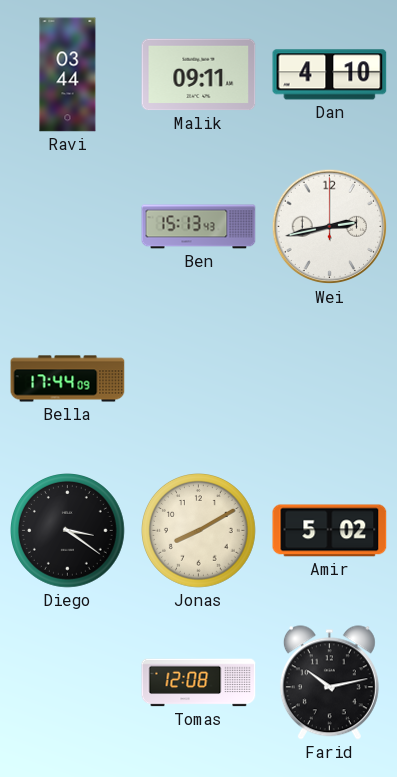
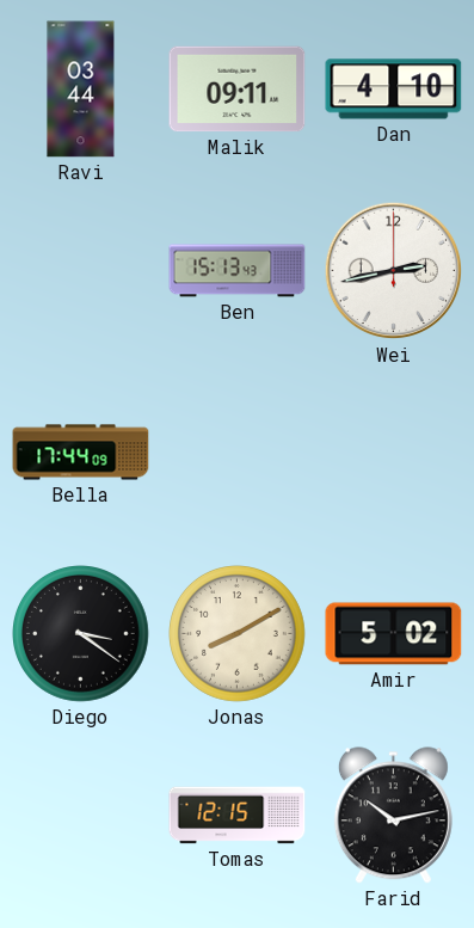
Tomas: 12:08 -> 12:15 (238, 816)
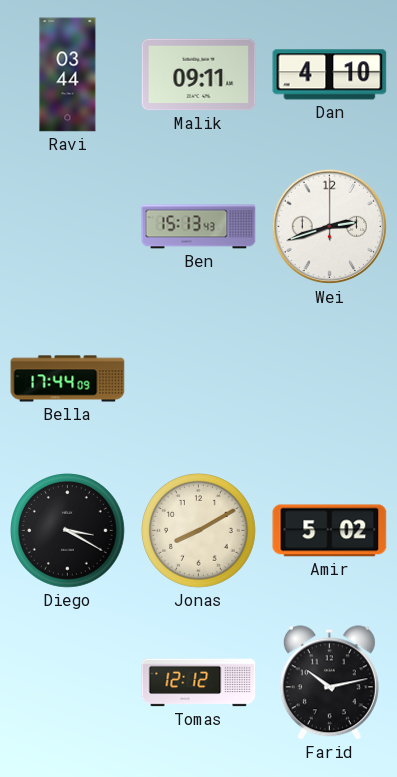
Wei: 2:43 -> 2:42 (330, 227)
Diego: 3:21 -> 3:20 (68, 531)
Tomas: 12:15 -> 12:12 (199, 683)
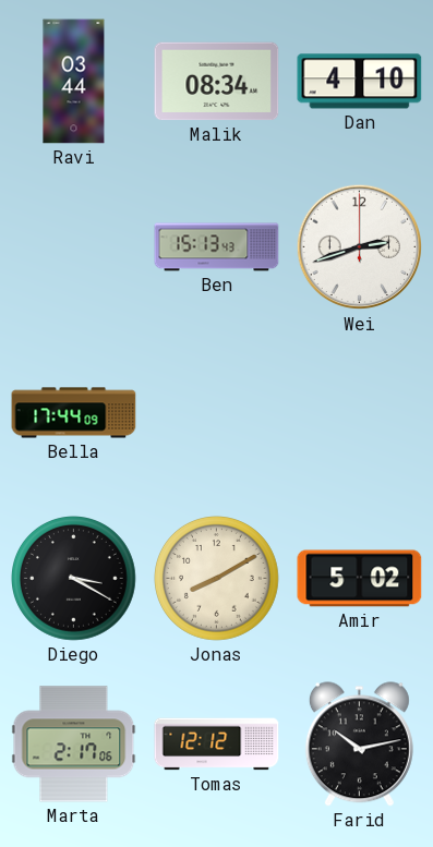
Malik: 09:11 -> 08:34 (217, 82)
Marta: none -> 2:17 (74, 745)
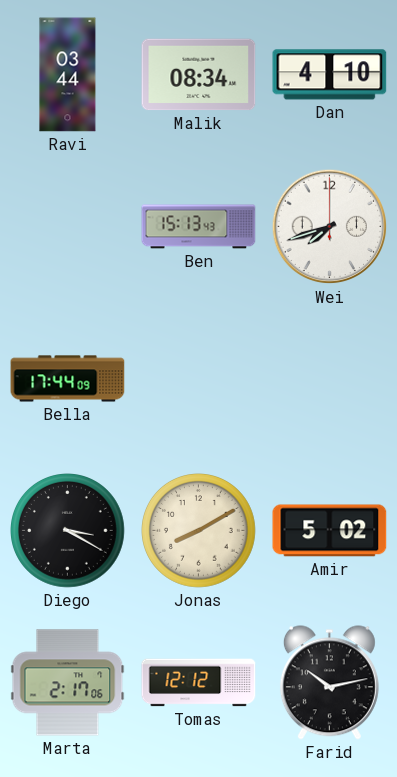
Wei: 2:42 -> 7:42 (330, 227)
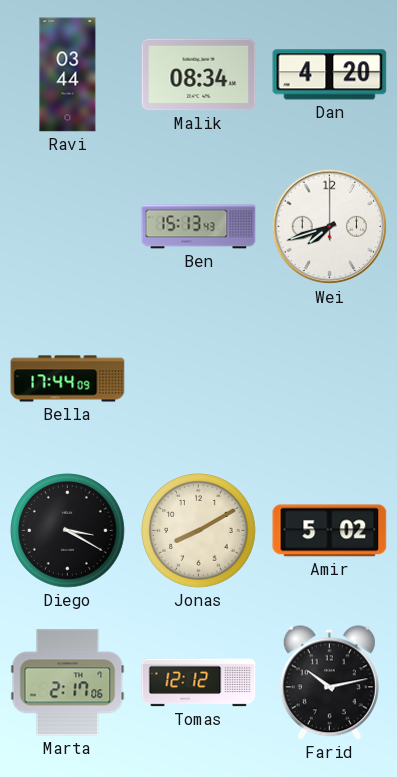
Dan: 4:10 -> 4:20 (330, 75)
